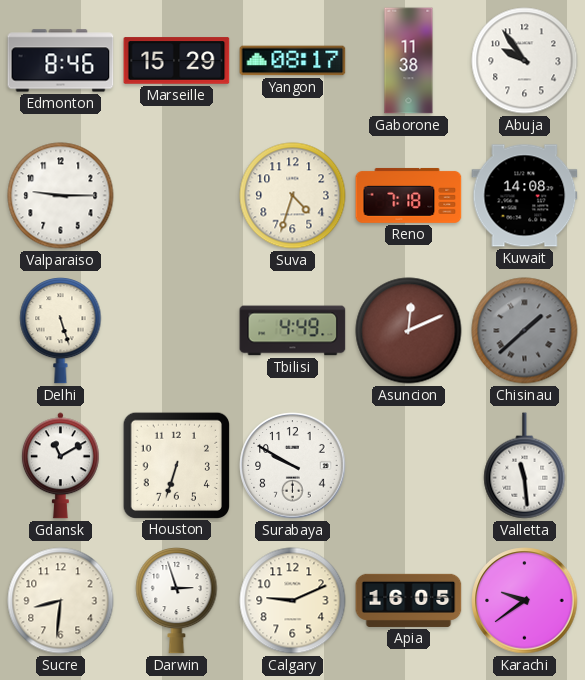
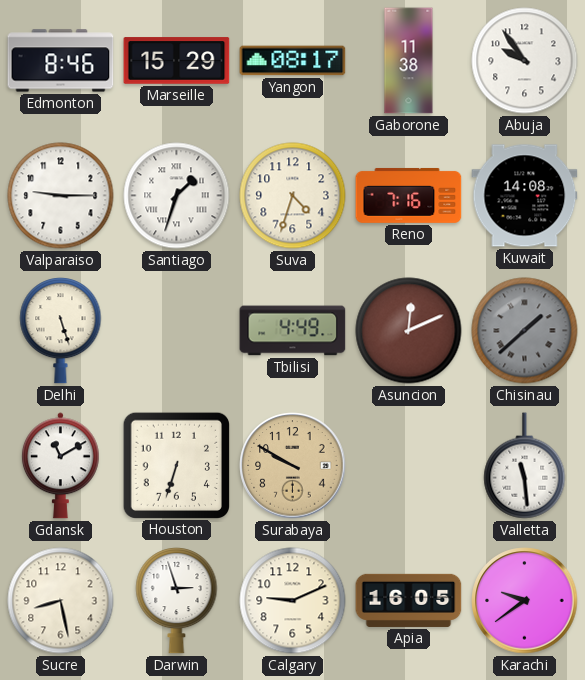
Santiago: none -> 1:33 (177, 196)
Reno: 7:18 -> 7:16 (409, 195)
Surabaya dial: white -> champagne (293, 466)
Sucre: 8:31 -> 8:28 (61, 601)
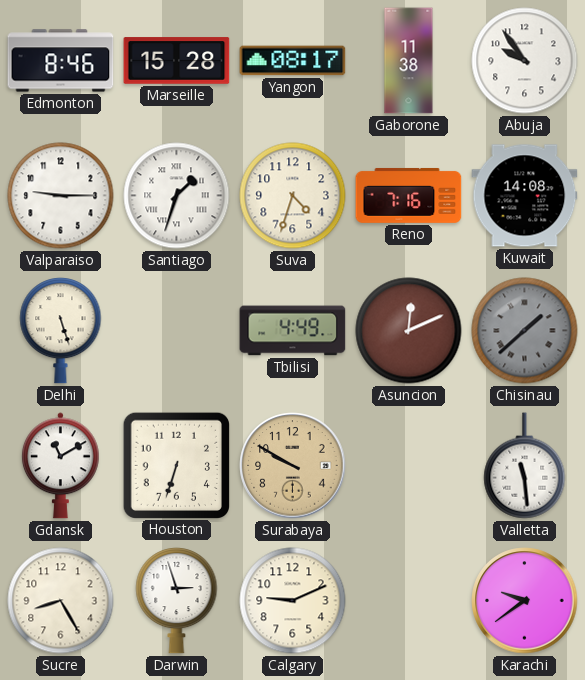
Marseille: 15:29 -> 15:28 (177, 61)
Sucre: 8:28 -> 8:25 (61, 601)
Apia: 16:05 -> none (409, 600)
